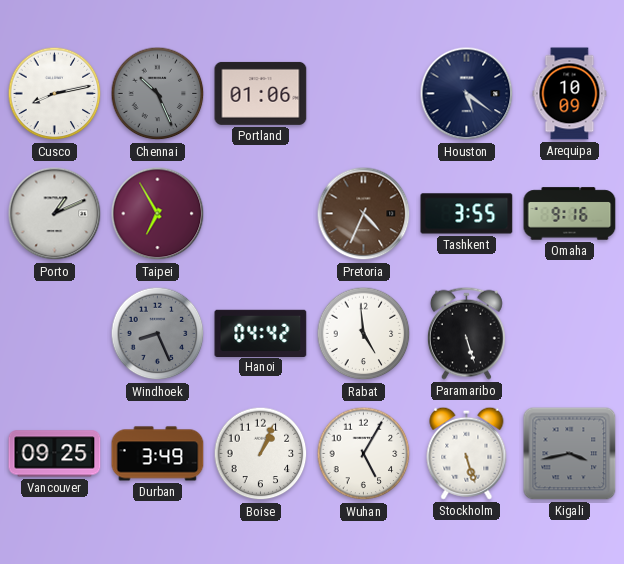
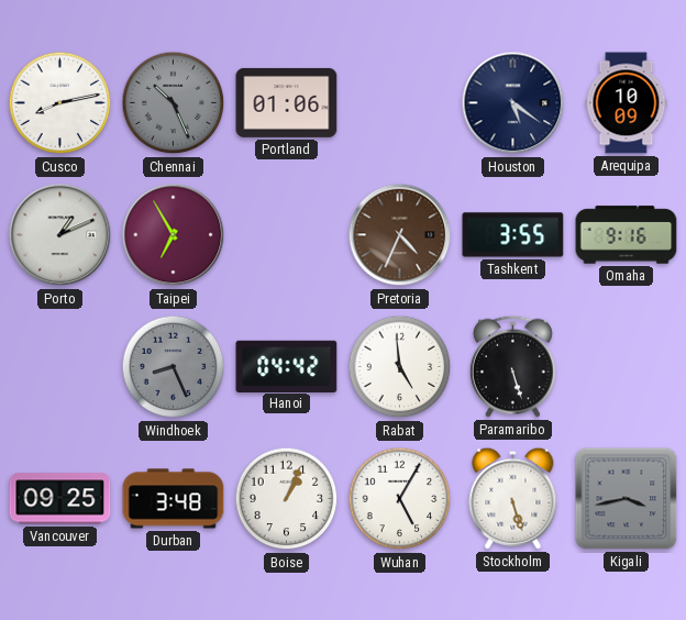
Durban: 3:49 -> 3:48 (174, 499)
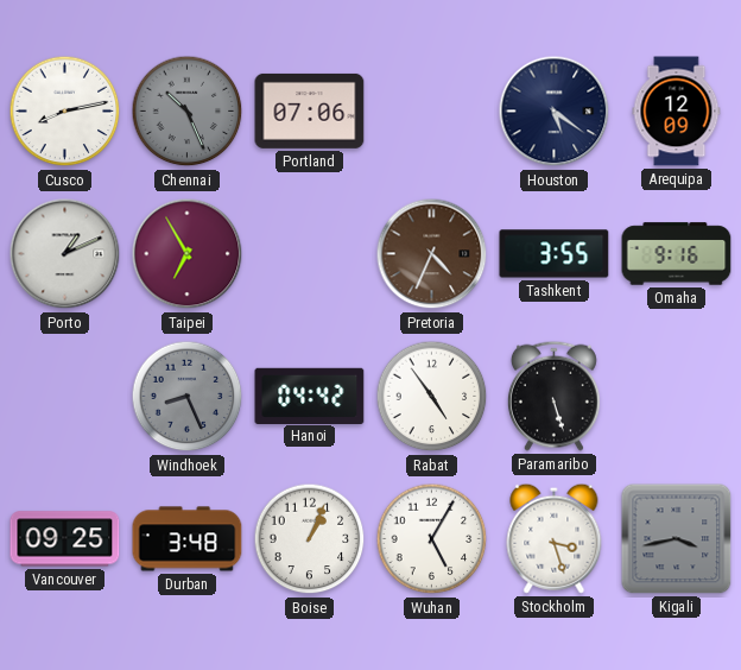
Portland: 01:06 -> 07:06 (310, 110)
Arequipa: 10:09 -> 12:09 (677, 112)
Rabat: 4:59 -> 4:54 (432, 397)
Stockholm: 5:27 -> 3:27 (555, 538)
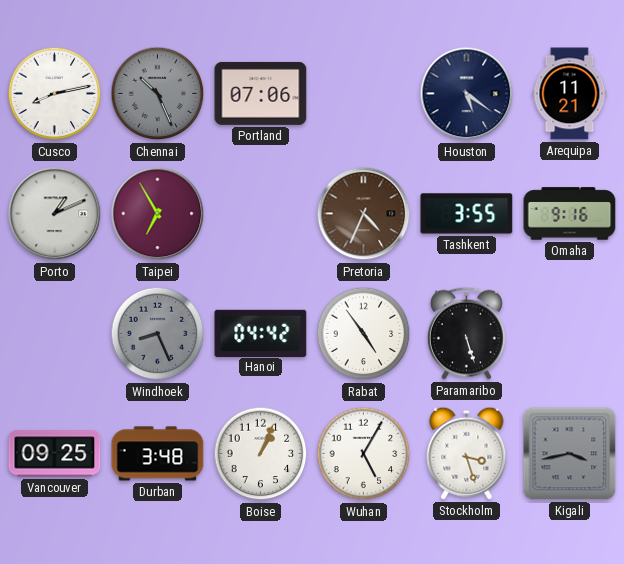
Arequipa: 12:09 -> 11:21 (570, 94)
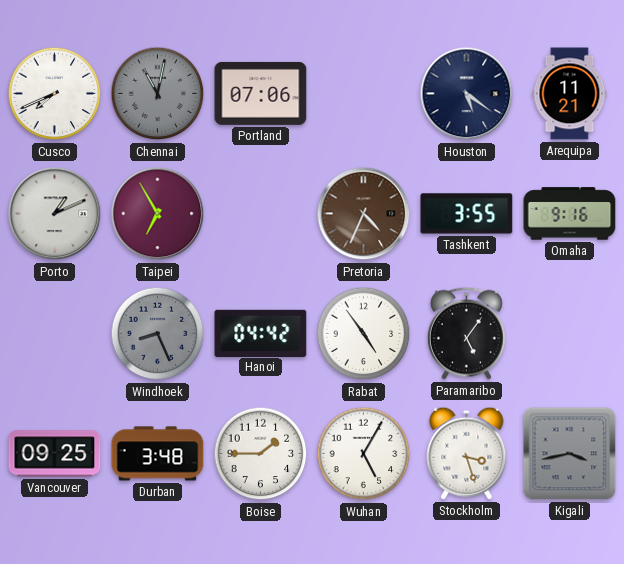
Cusco: 8:13 -> 7:41 (55, 94)
Chennai: 10:26 -> 11:02 (158, 94)
Paramaribo: 5:27 -> 5:06 (466, 333)
Boise: 1:04 -> 1:45 (261, 454)
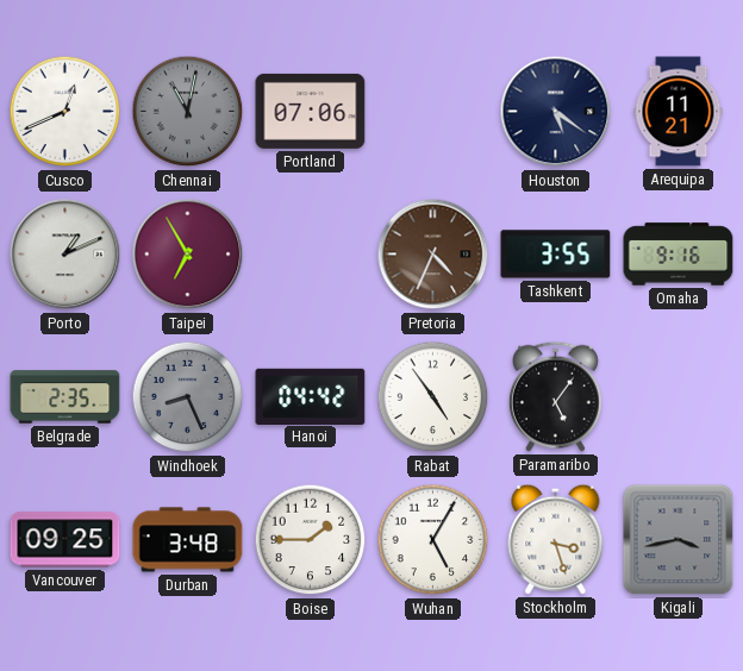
Cusco: 7:41 -> 12:41 (65, 112)
Belgrade: none -> 2:35 (65, 397)
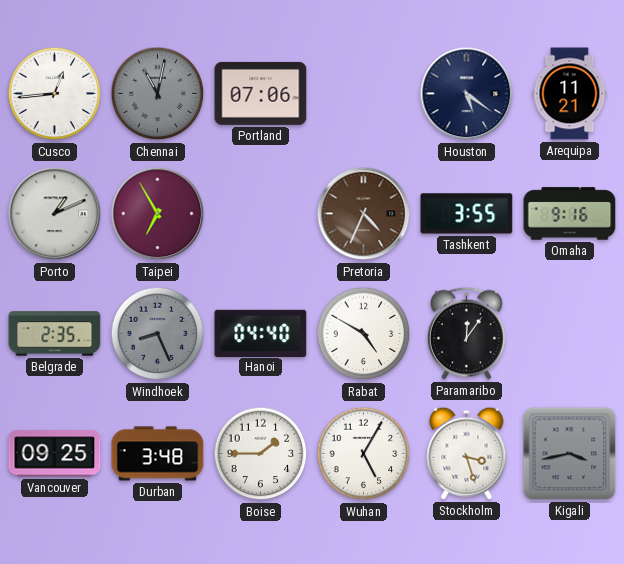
Cusco: 12:41 -> 12:44 (55, 94)
Hanoi: 04:42 -> 04:40 (261, 333)
Rabat: 4:54 -> 4:50 (364, 334)
Paramaribo: 5:06 -> 12:06 (466, 333)
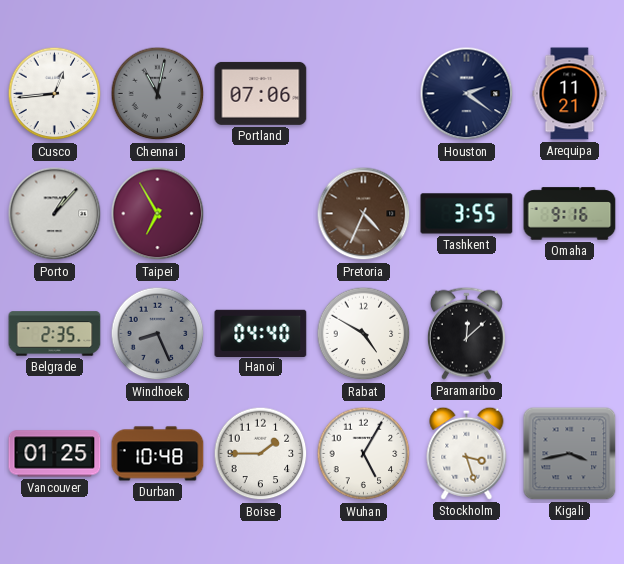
Houston: 5:21 -> 2:21 (467, 94)
Porto: 1:11 -> 1:07 (55, 214)
Paramaribo: 12:06 -> 12:08 (466, 333)
Vancouver: 09:25 -> 01:25 (55, 454)
Durban: 3:48 -> 10:48 (158, 454)
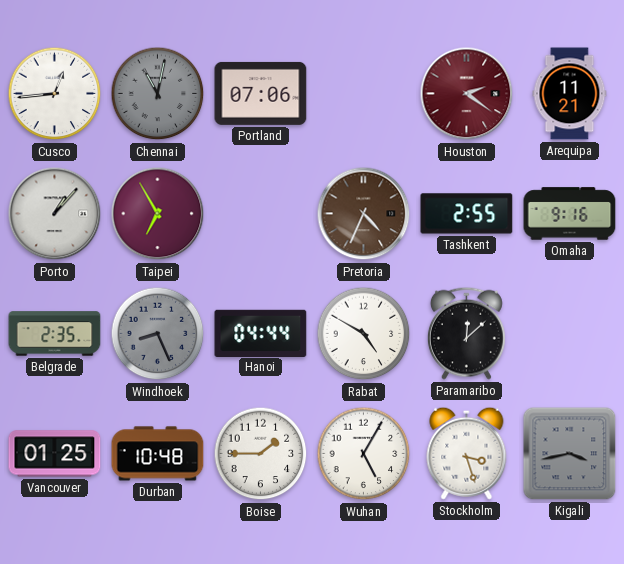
Houston dial: navy -> burgundy (467, 94)
Tashkent: 3:55 -> 2:55 (467, 214)
Hanoi: 04:40 -> 04:44 (261, 333)
